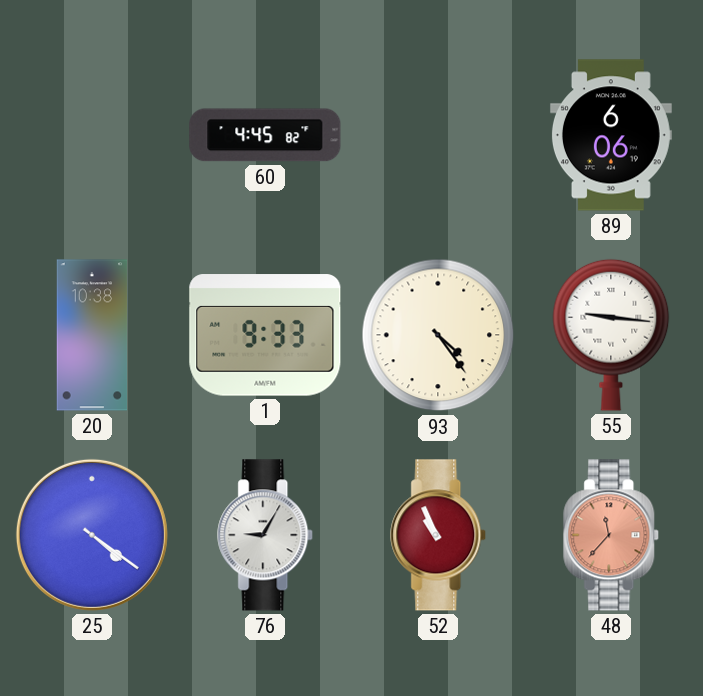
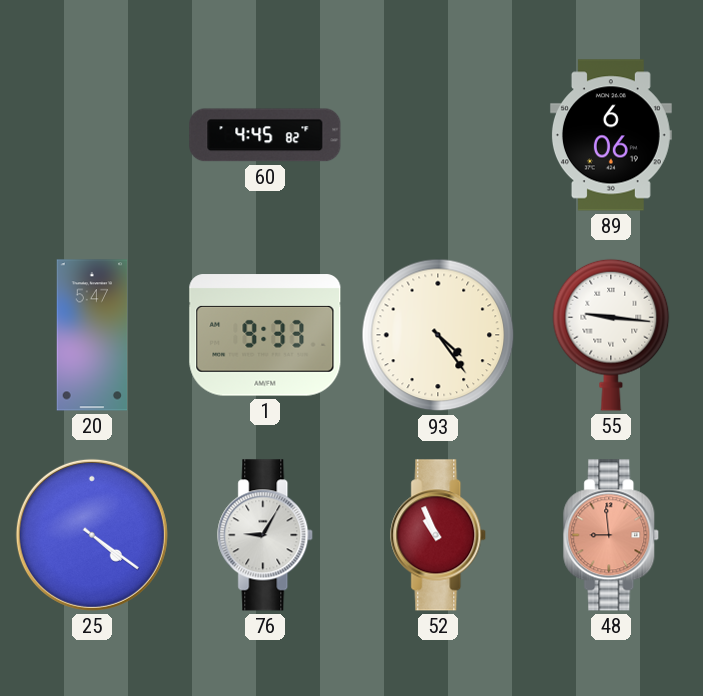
20: 10:38 -> 5:47 (92, 335)
48: 11:37 -> 8:59 (612, 535)
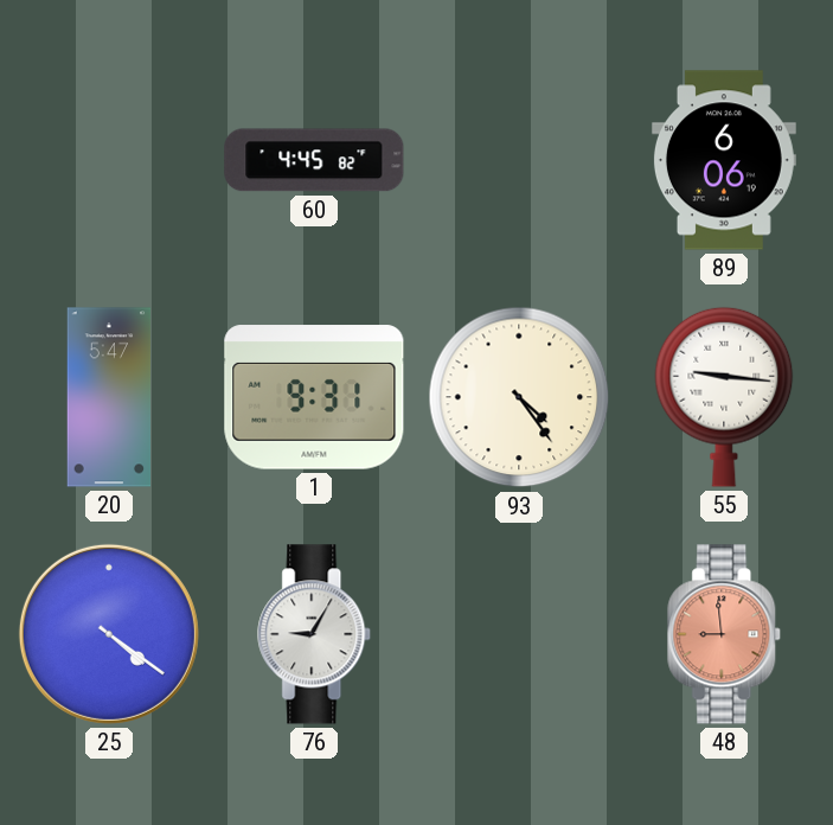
1: 9:33 -> 9:31 (314, 397)
52: 10:56 -> none (439, 535)
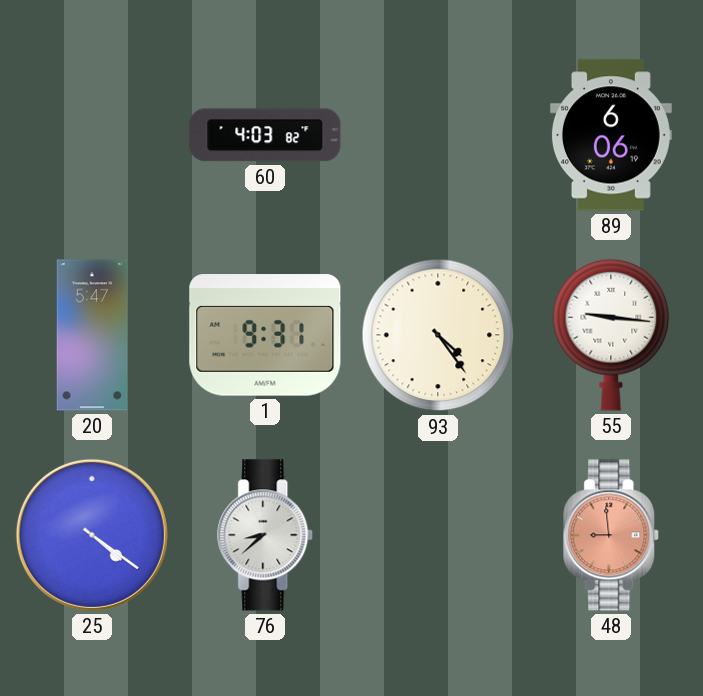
60: 4:45 -> 4:03 (265, 135)
76: 9:05 -> 8:38 (266, 535)
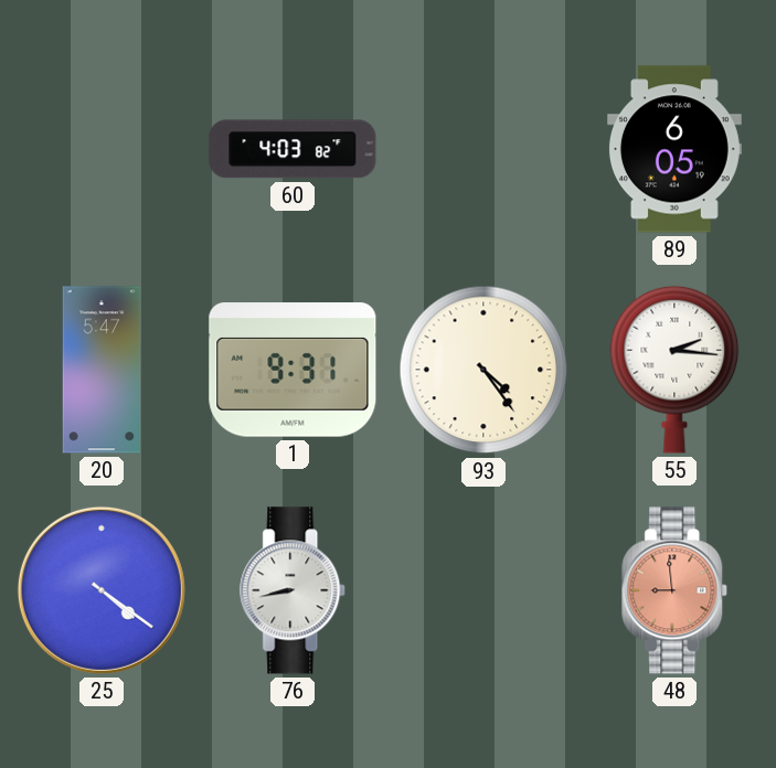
89: 6:06 -> 6:05 (674, 149)
55: 9:16 -> 2:16 (674, 370)
76: 8:38 -> 8:43 (294, 590)
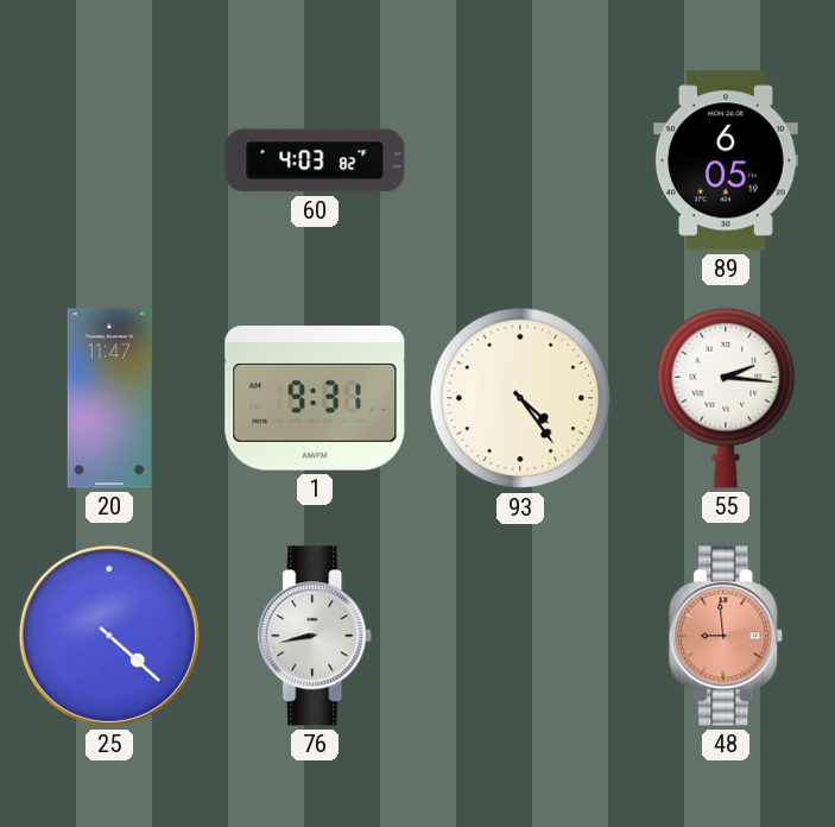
20: 5:47 -> 11:47 (109, 398)
25: 4:21 -> 4:22 (109, 636)
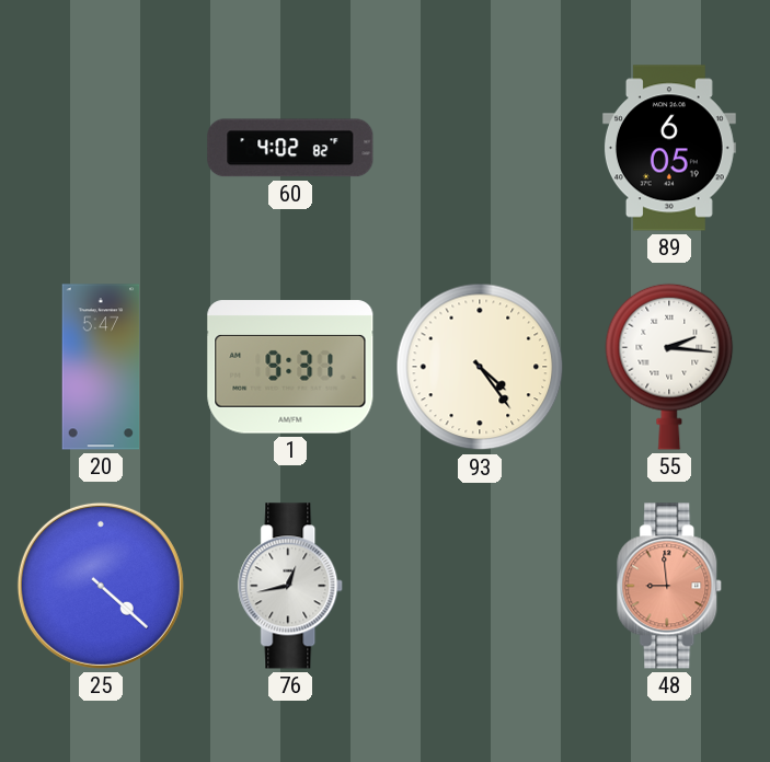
60: 4:03 -> 4:02 (290, 148)
20: 11:47 -> 5:47 (101, 367)
76: 8:43 -> 12:43 (291, 586)
